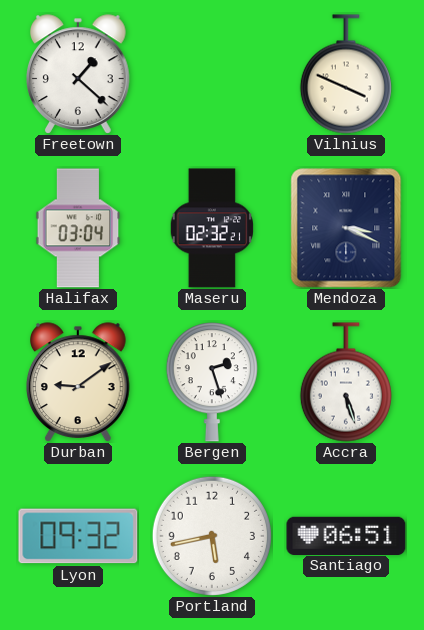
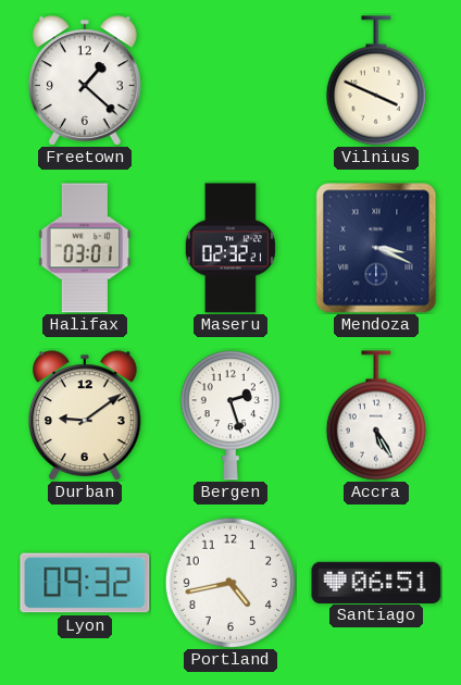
Halifax: 03:04 -> 03:01 (85, 248)
Accra: 5:27 -> 5:25 (376, 415)
Portland: 5:43 -> 4:43 (230, 583)
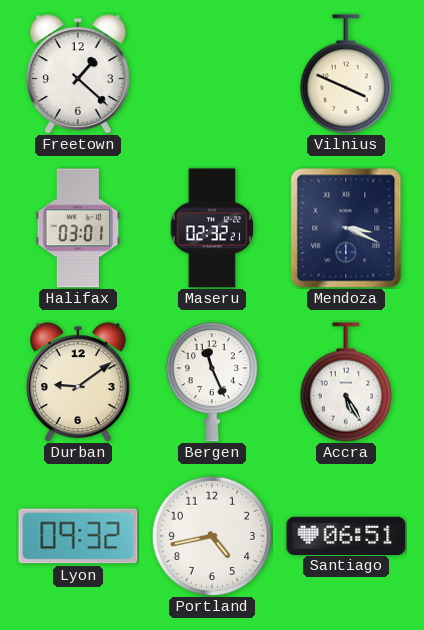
Bergen: 2:27 -> 11:26 (212, 382)
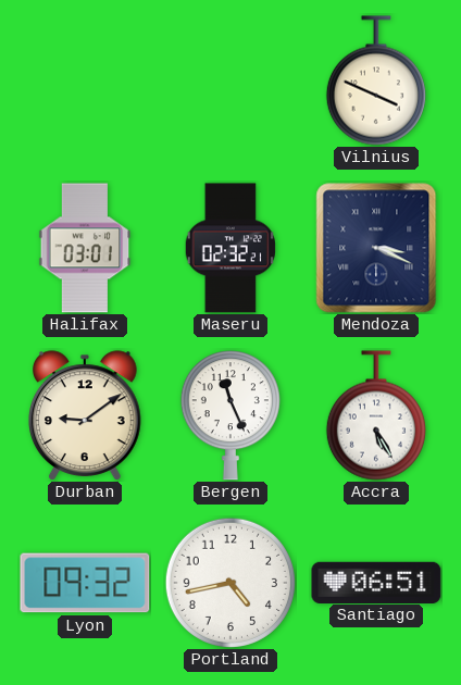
Freetown: 1:22 -> none (79, 74)
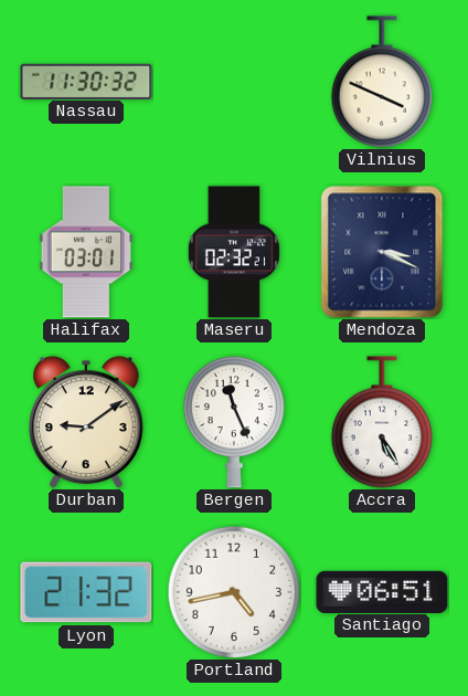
Nassau: none -> 11:30 (86, 81)
Lyon: 09:32 -> 21:32 (86, 592)
